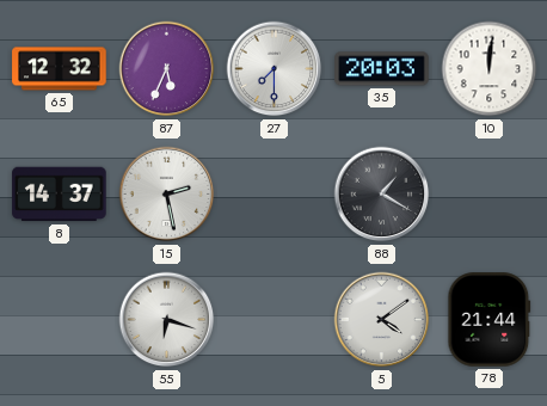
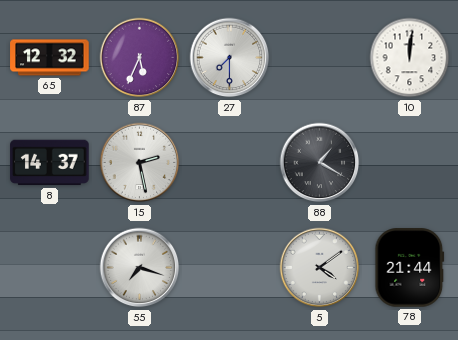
35: 20:03 -> none (382, 69)
55: 6:18 -> 7:18 (140, 268)
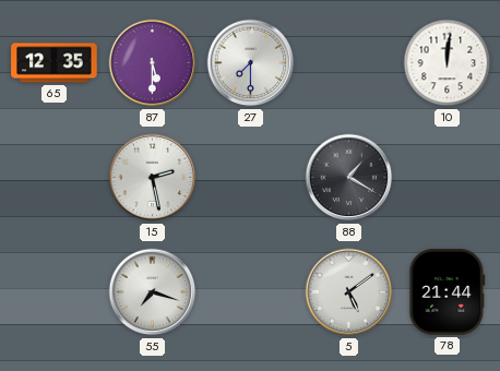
65: 12:32 -> 12:35 (55, 63)
87: 5:34 -> 5:30 (153, 63)
8: 14:37 -> none (50, 163)
5: 4:09 -> 5:09 (349, 292)
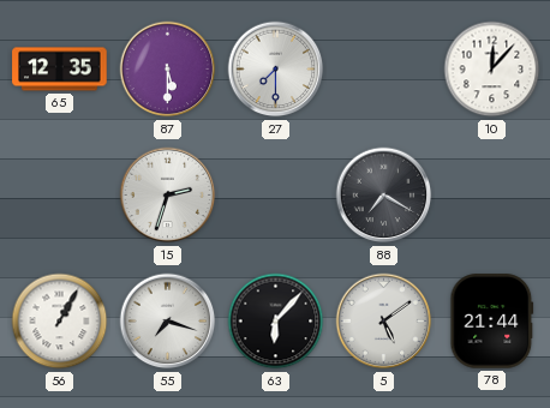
10: 12:01 -> 12:07 (492, 70)
15: 2:28 -> 2:33 (168, 196)
88: 1:20 -> 7:20 (384, 196)
56: none -> 1:05 (60, 322)
63: none -> 6:07 (276, 322)
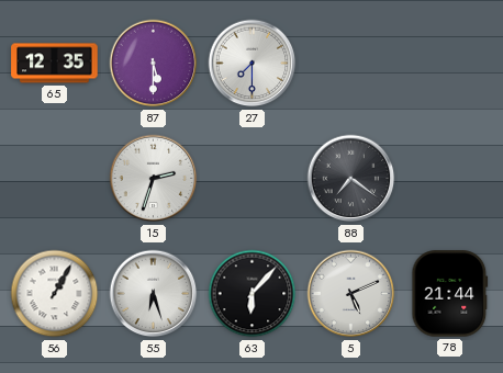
10: 12:07 -> none (492, 70)
88: 7:20 -> 7:21 (351, 179)
55: 7:18 -> 6:27 (154, 294)
5: 5:09 -> 5:11 (351, 294)
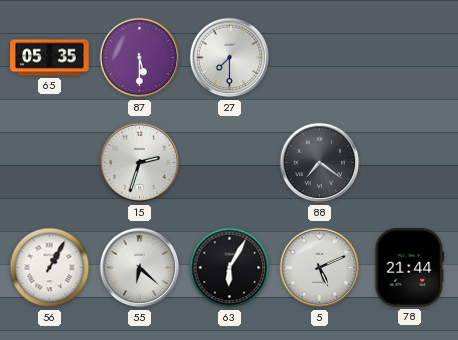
65: 12:35 -> 05:35 (50, 58)
55: 6:27 -> 6:22 (140, 268)
63: 6:07 -> 6:05 (230, 268)
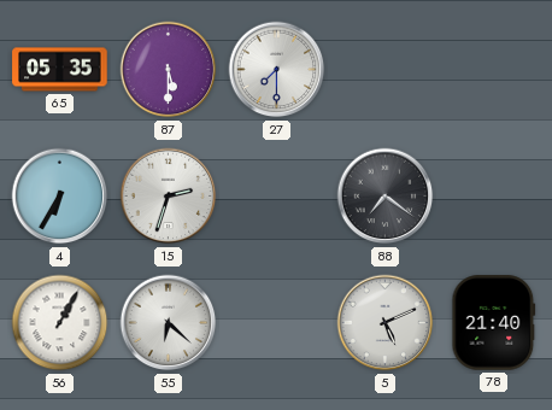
4: none -> 6:35 (60, 197)
63: 6:05 -> none (230, 268)
78: 21:44 -> 21:40 (494, 323)
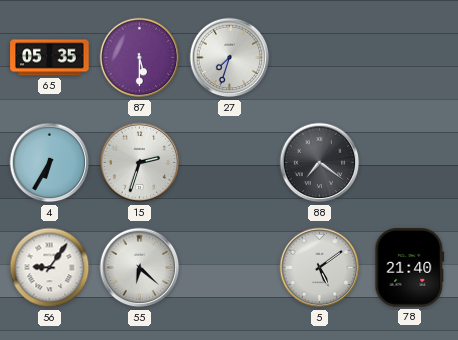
27: 7:30 -> 7:33 (230, 58)
56: 1:05 -> 9:06 (50, 268)
5: 5:11 -> 5:09 (320, 268)
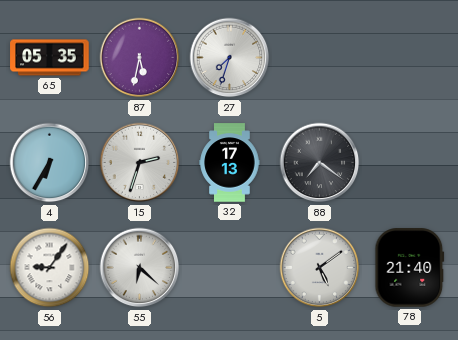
87: 5:30 -> 5:32 (140, 58)
32: none -> 17:13 (230, 163)
